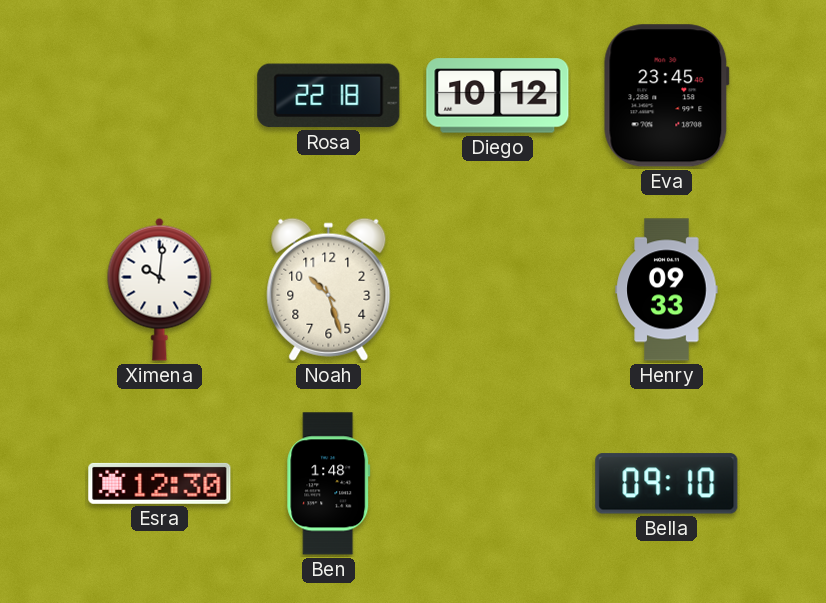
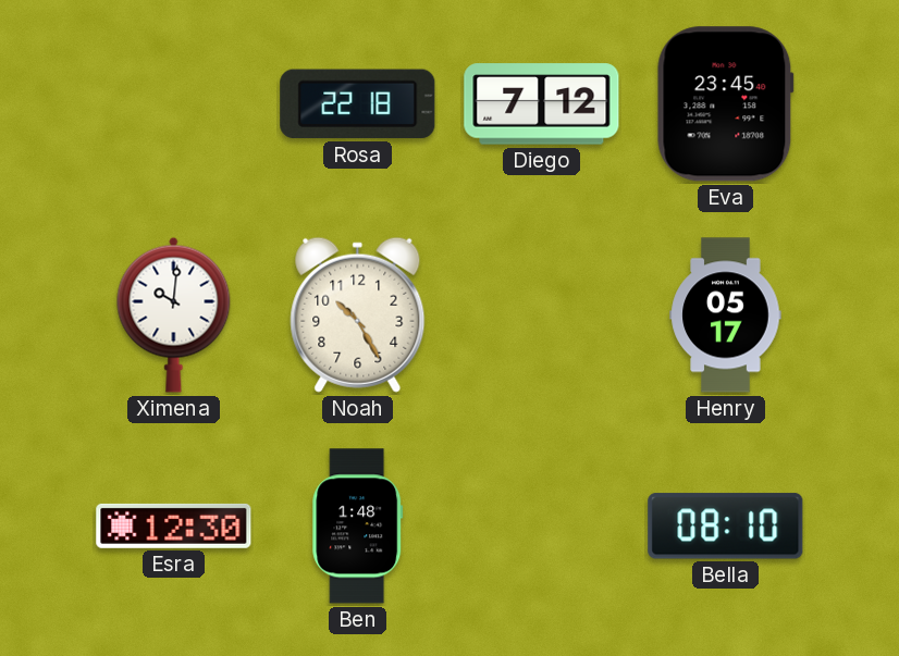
Diego: 10:12 -> 7:12 (542, 104)
Noah: 10:27 -> 10:25 (358, 314)
Henry: 09:33 -> 05:17 (726, 315)
Bella: 09:10 -> 08:10 (726, 527)
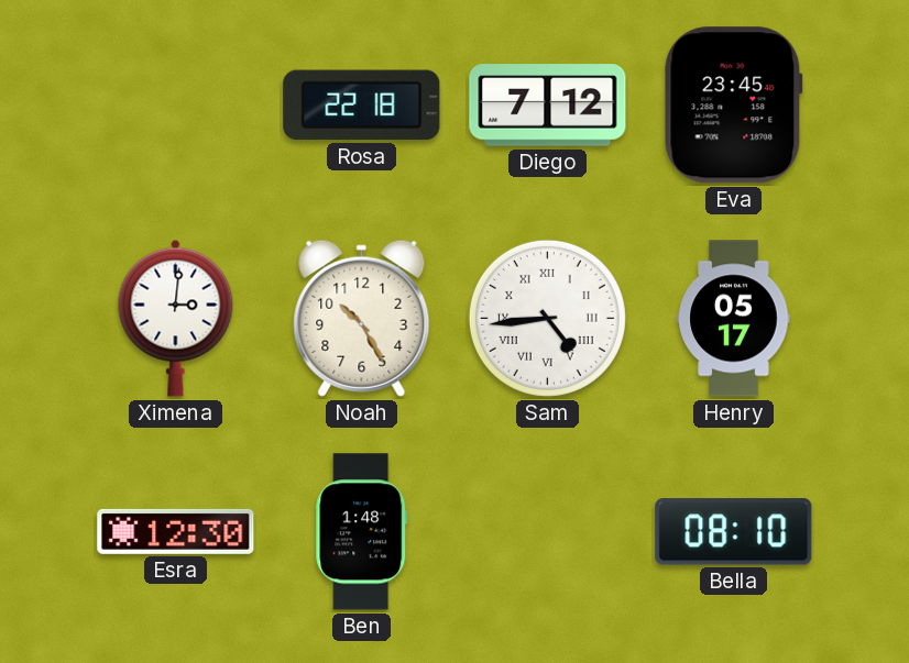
Ximena: 10:01 -> 3:01 (176, 318)
Sam: none -> 4:44 (547, 318)
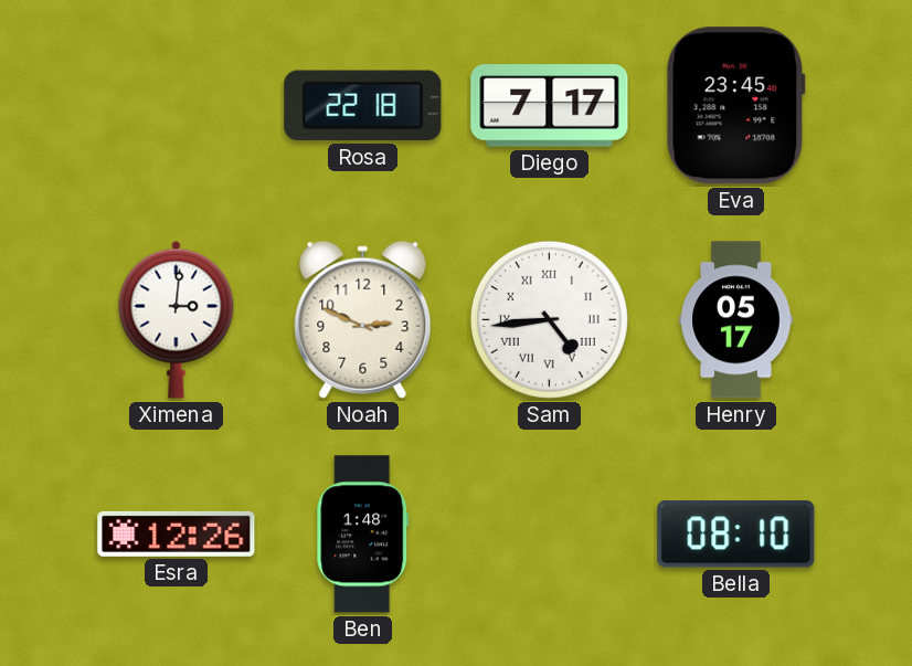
Diego: 7:12 -> 7:17 (550, 106)
Noah: 10:25 -> 2:49 (363, 319)
Esra: 12:30 -> 12:26 (177, 533)
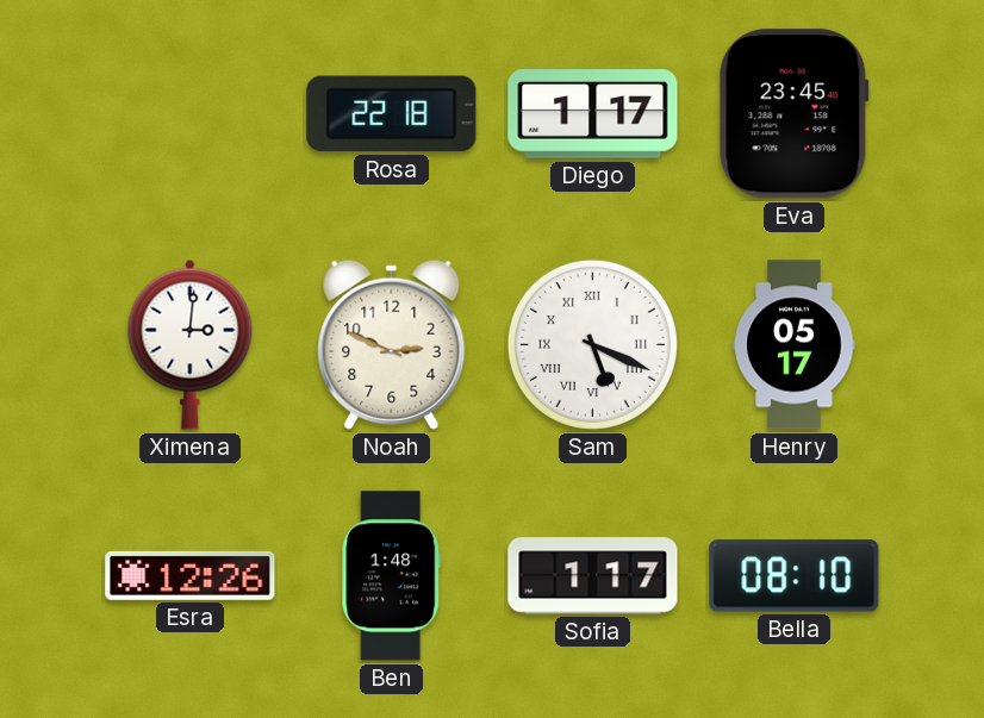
Diego: 7:17 -> 1:17 (593, 114)
Sam: 4:44 -> 5:19 (592, 344)
Sofia: none -> 1:17 (593, 576)
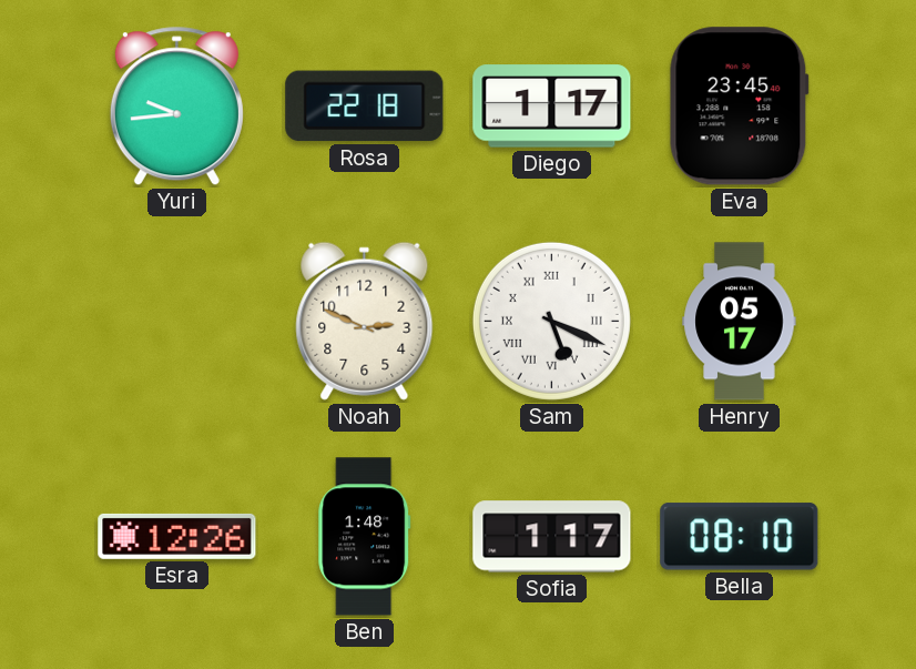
Yuri: none -> 9:44 (176, 107)
Ximena: 3:01 -> none (191, 344)
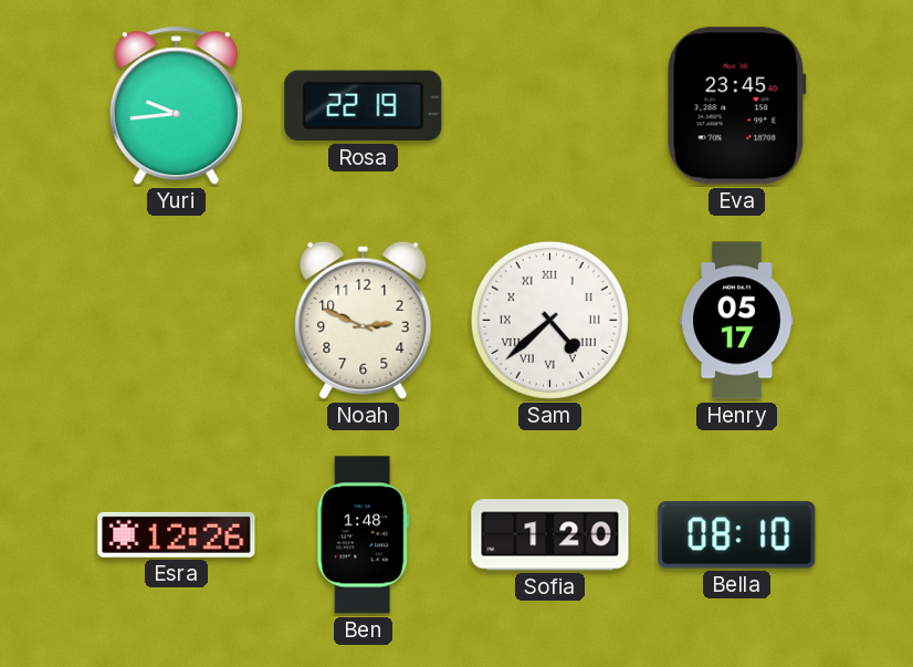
Rosa: 22:18 -> 22:19 (364, 106)
Diego: 1:17 -> none (552, 107)
Sam: 5:19 -> 4:38 (549, 320)
Sofia: 1:17 -> 1:20 (550, 535)
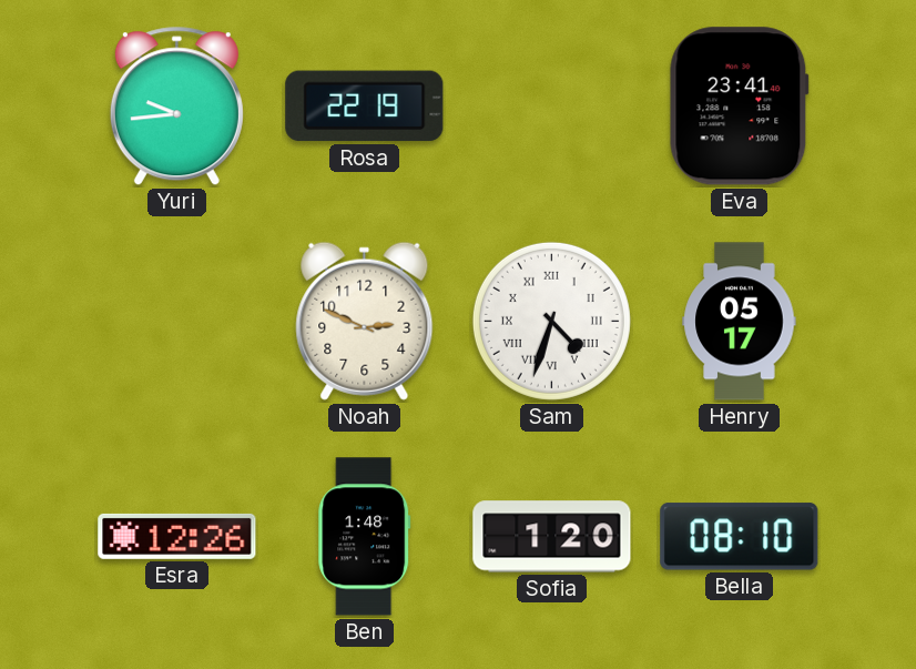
Eva: 23:45 -> 23:41 (739, 107)
Sam: 4:38 -> 4:33 (551, 321)
